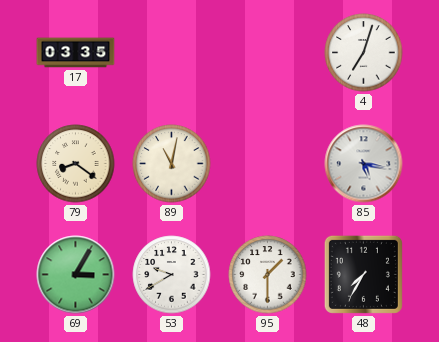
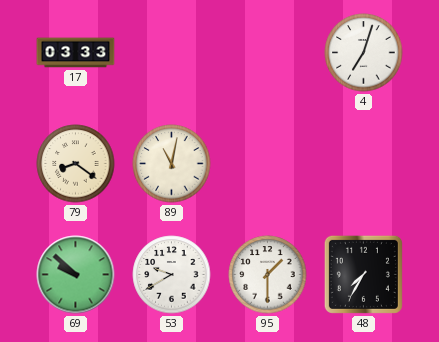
17: 03:35 -> 03:33 (76, 53)
85: 5:17 -> none (364, 164)
69: 3:05 -> 9:52 (76, 275)
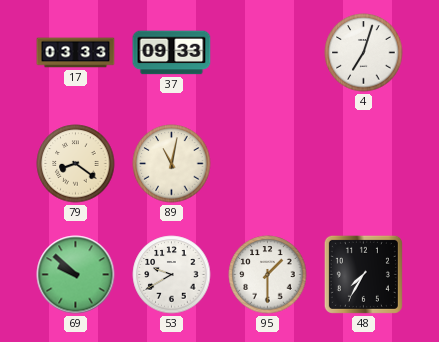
37: none -> 09:33 (172, 53)
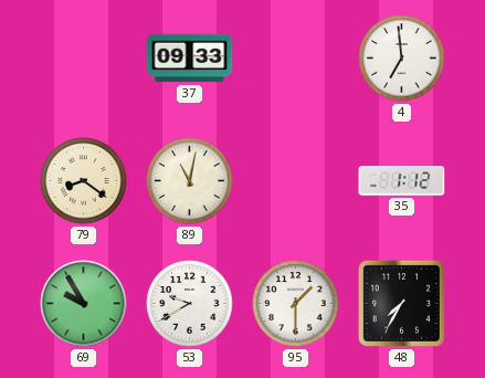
17: 03:33 -> none (76, 53)
4: 7:03 -> 6:59 (402, 59)
35: none -> 1:12 (402, 181)
69: 9:52 -> 9:55 (84, 304)
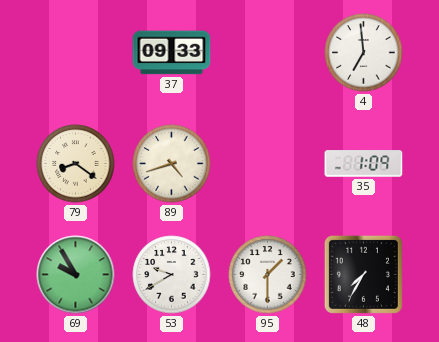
89: 11:02 -> 4:42 (172, 164)
35: 1:12 -> 1:09 (364, 164)
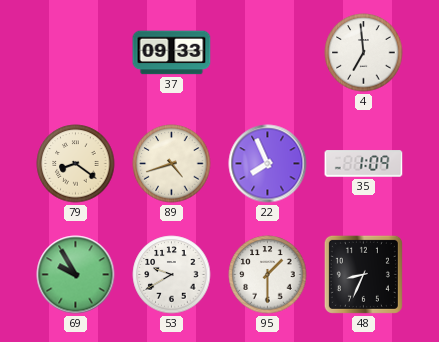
22: none -> 7:56 (268, 164)
48: 7:35 -> 8:34 (363, 274)
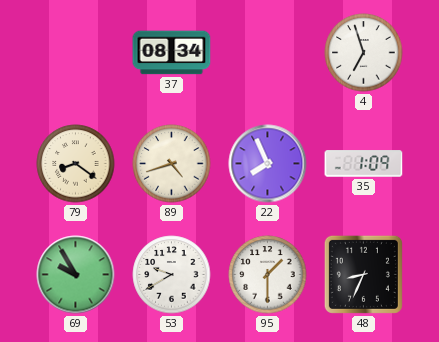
37: 09:33 -> 08:34 (172, 53)
4: 6:59 -> 6:57 (364, 53)
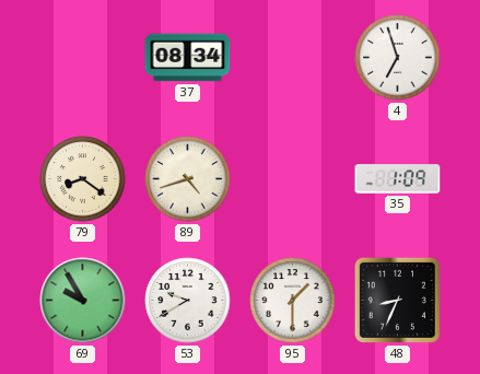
22: 7:56 -> none (268, 164)
